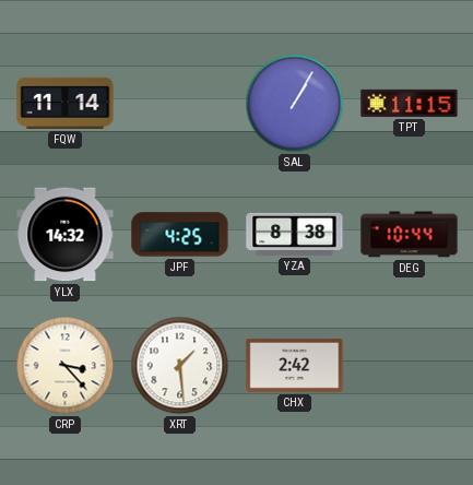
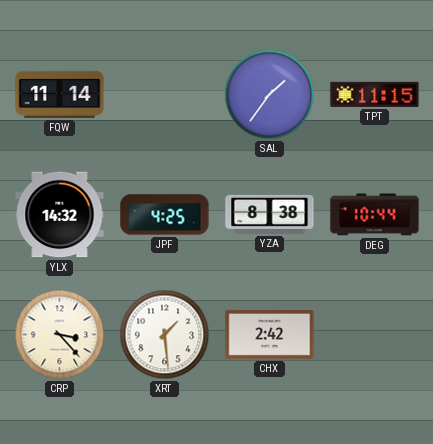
SAL: 1:05 -> 1:36 (270, 95)
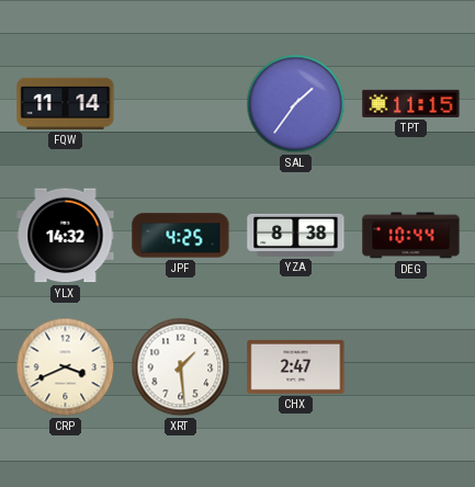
CRP: 3:23 -> 3:41 (66, 367)
CHX: 2:42 -> 2:47 (296, 366)
